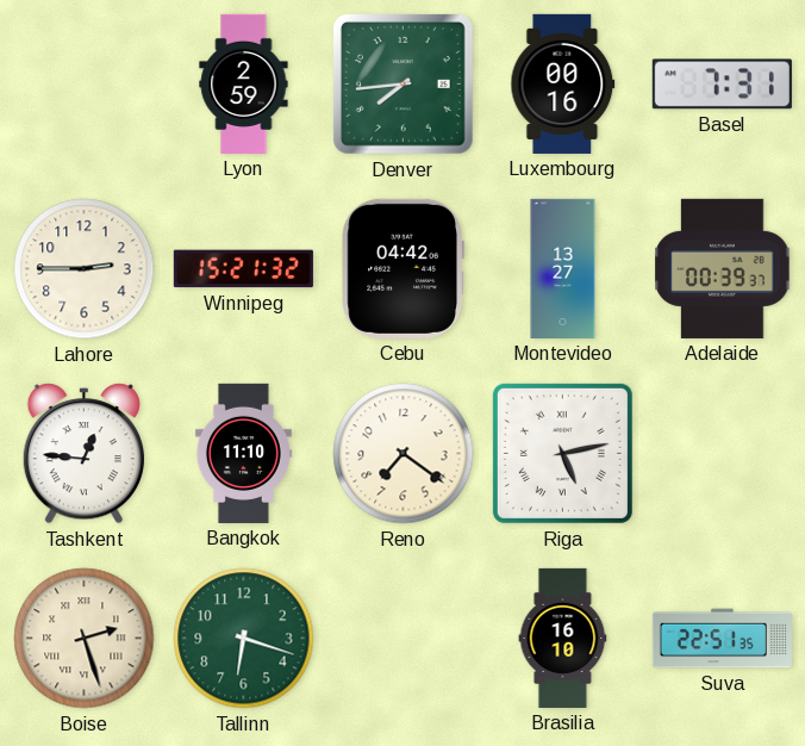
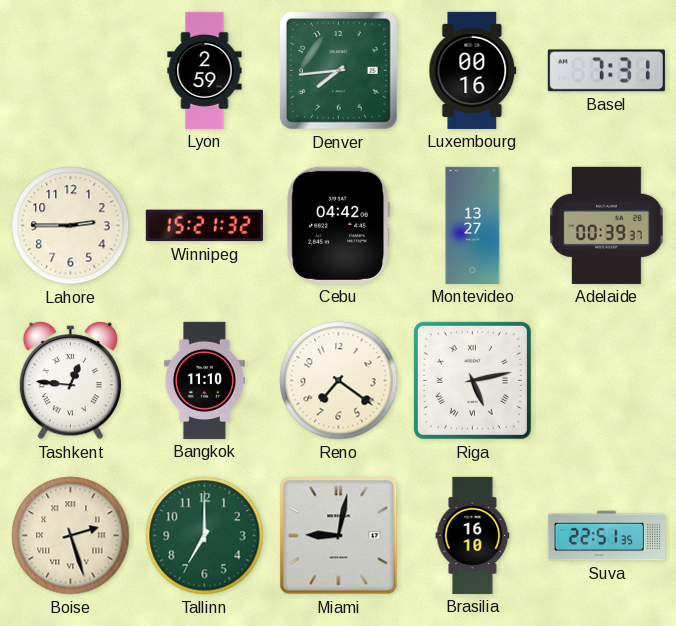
Tallinn: 6:18 -> 7:00 (205, 536)
Miami: none -> 9:02 (339, 536)
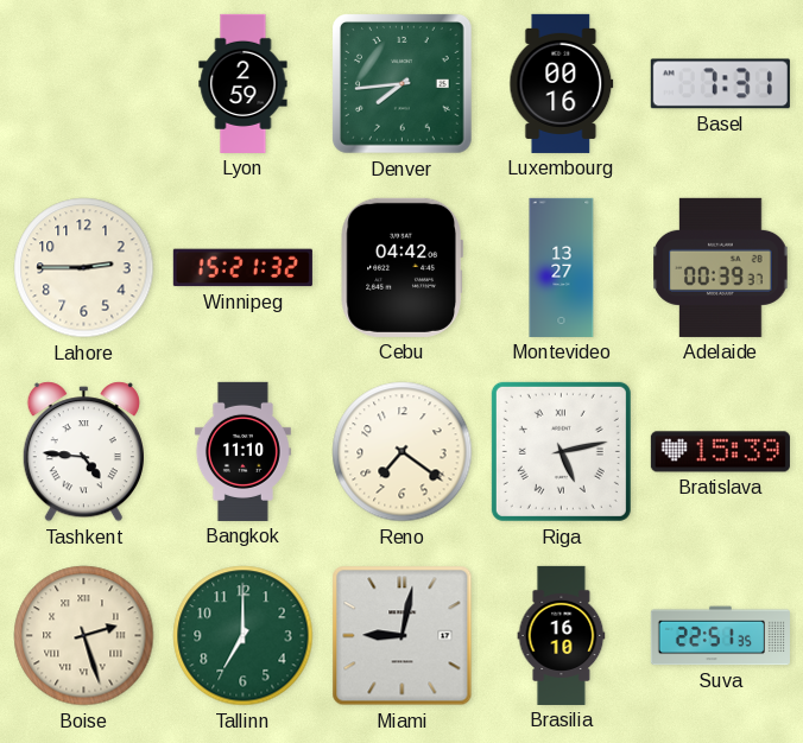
Tashkent: 12:46 -> 4:46 (83, 452)
Bratislava: none -> 15:39 (720, 452)
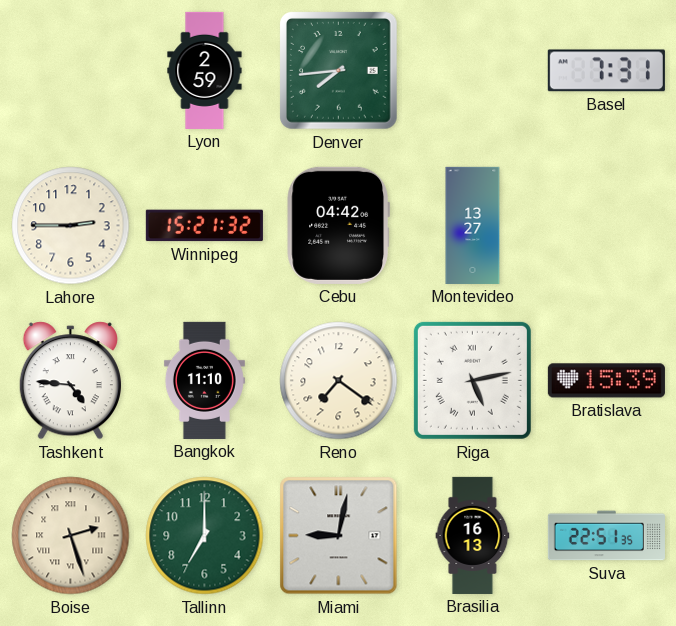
Luxembourg: 00:16 -> none (562, 83)
Adelaide: 00:39 -> none (721, 267)
Brasilia: 16:10 -> 16:13 (473, 535)
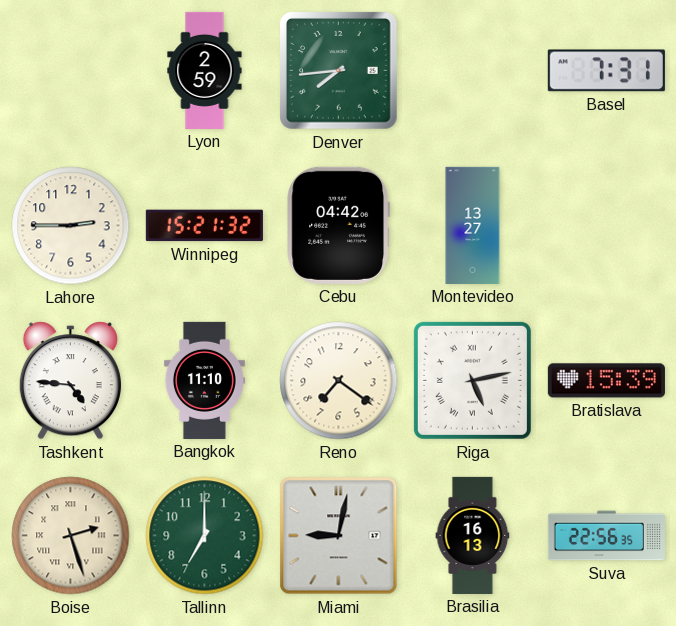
Suva: 22:51 -> 22:56 (606, 536)
